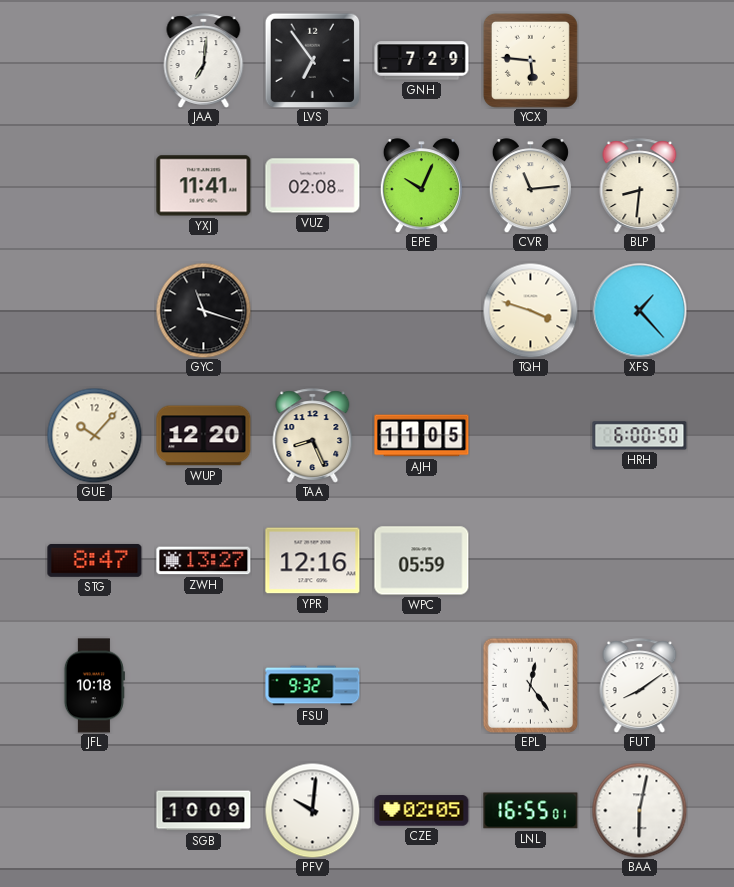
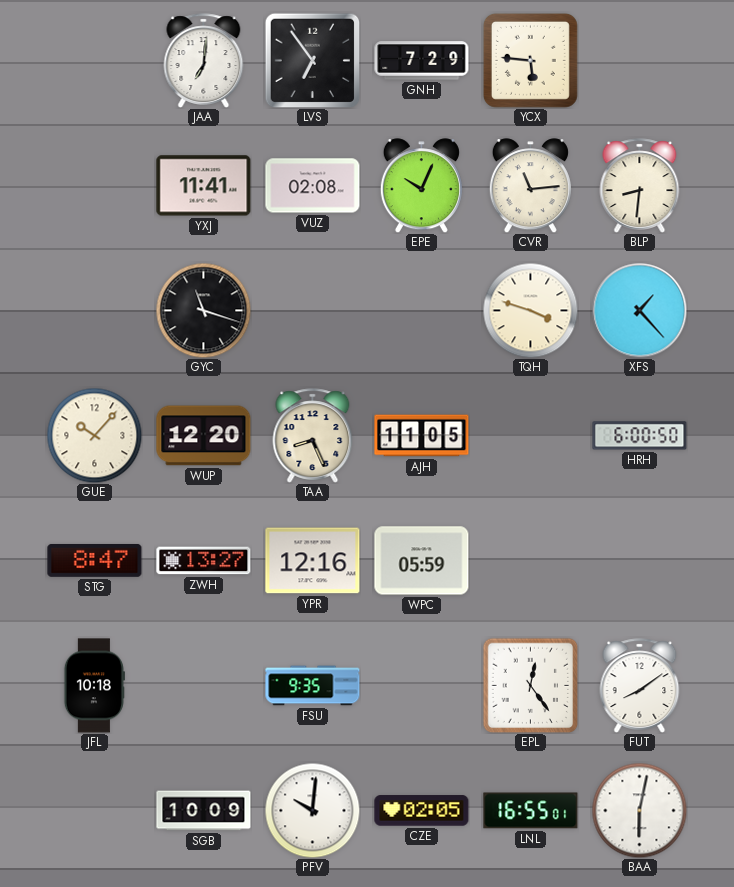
FSU: 9:32 -> 9:35 (313, 686)
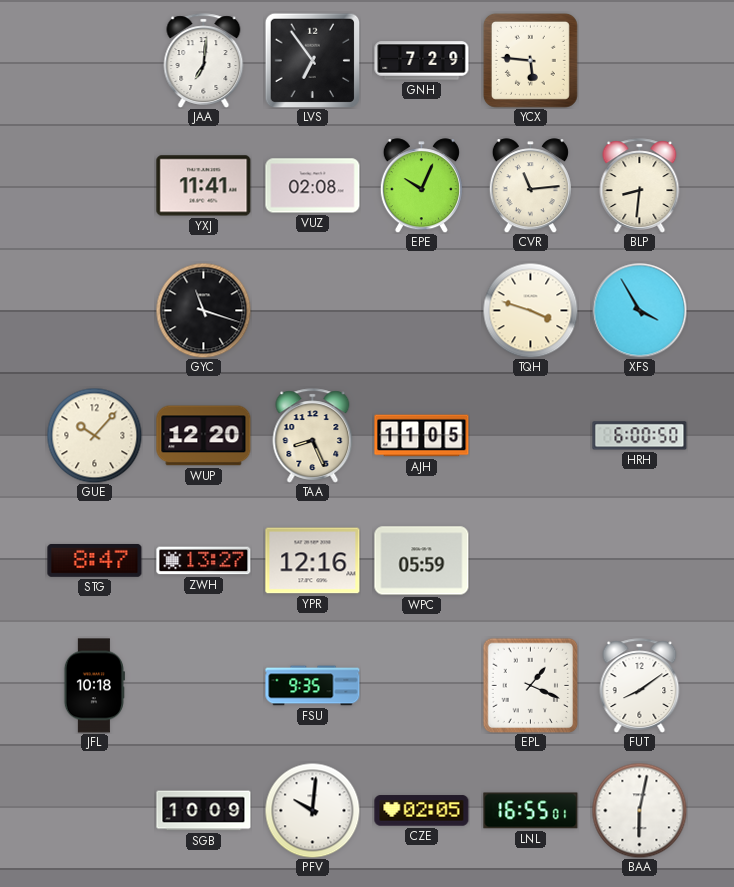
XFS: 1:23 -> 3:55 (639, 310)
EPL: 12:24 -> 1:19 (530, 685)
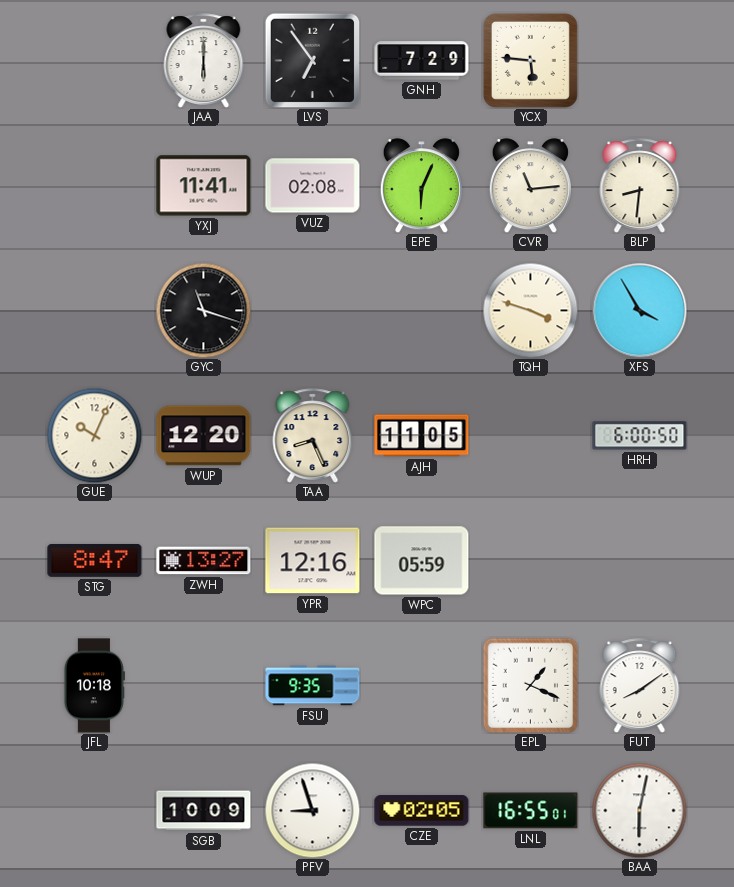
JAA: 7:01 -> 6:00 (204, 61)
EPE: 10:04 -> 6:04 (421, 186)
GUE: 10:07 -> 10:04 (94, 435)
PFV: 10:01 -> 8:57 (312, 810)
